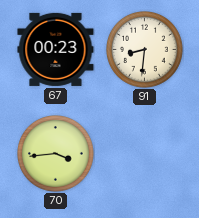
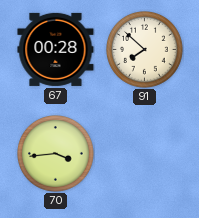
67: 00:23 -> 00:28 (56, 49)
91: 8:31 -> 7:52 (145, 50)
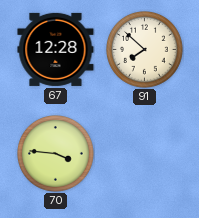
67: 00:28 -> 12:28 (56, 49)
70: 3:44 -> 3:46 (56, 154)
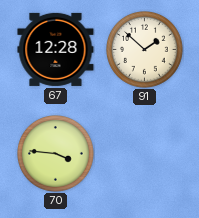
91: 7:52 -> 1:52 (145, 50)
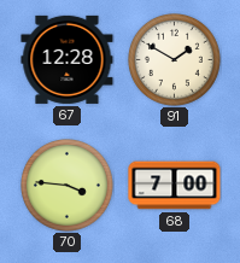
91: 1:52 -> 1:50 (175, 60)
68: none -> 7:00 (175, 186)
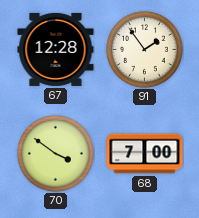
91: 1:50 -> 1:54 (145, 50)
70: 3:46 -> 3:51 (56, 154)
